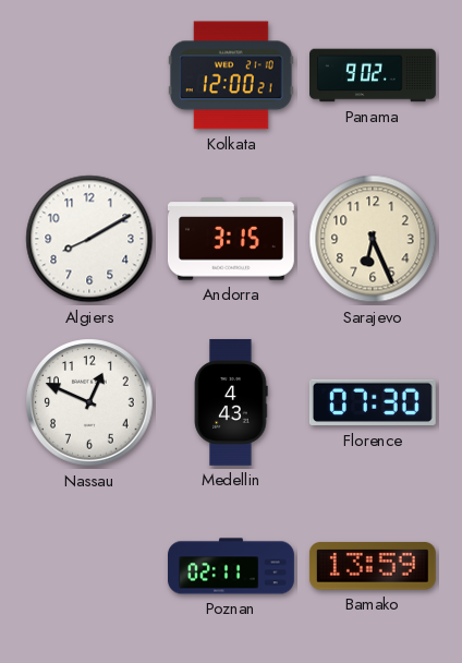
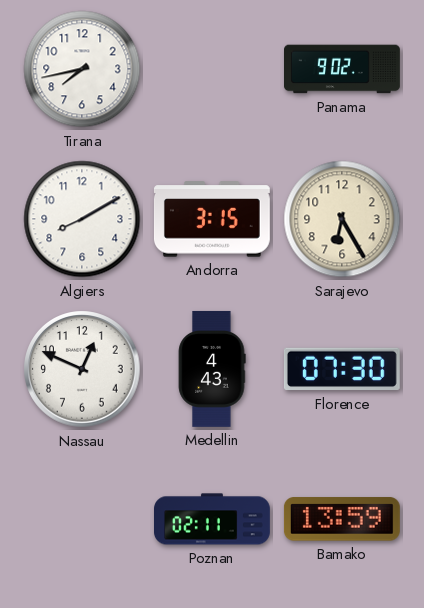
Tirana: none -> 7:43 (82, 69)
Kolkata: 12:00 -> none (231, 75)
Sarajevo: 6:26 -> 6:25 (342, 219)
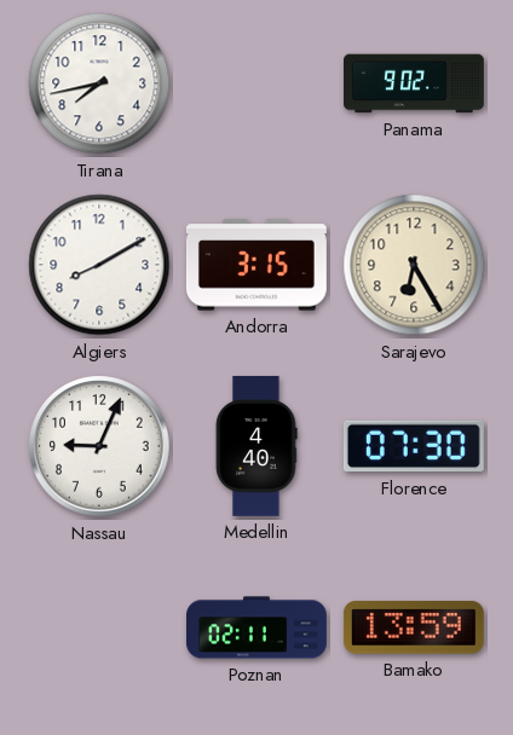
Nassau: 12:49 -> 9:04 (99, 446)
Medellin: 4:43 -> 4:40 (256, 446)
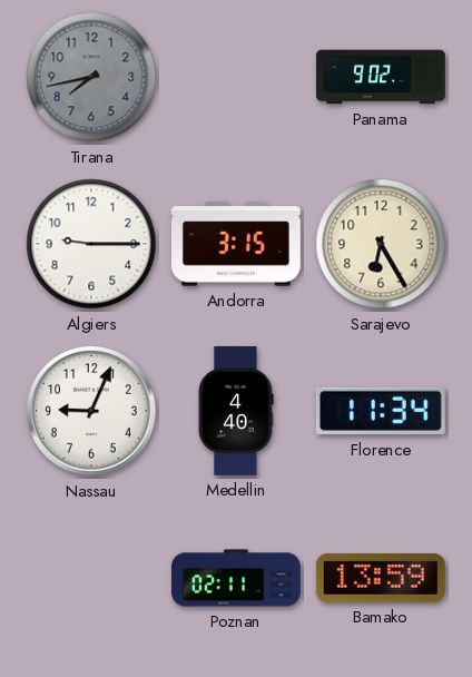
Tirana dial: white -> grey (91, 77)
Algiers: 8:10 -> 9:15 (91, 244)
Florence: 07:30 -> 11:34 (381, 411)
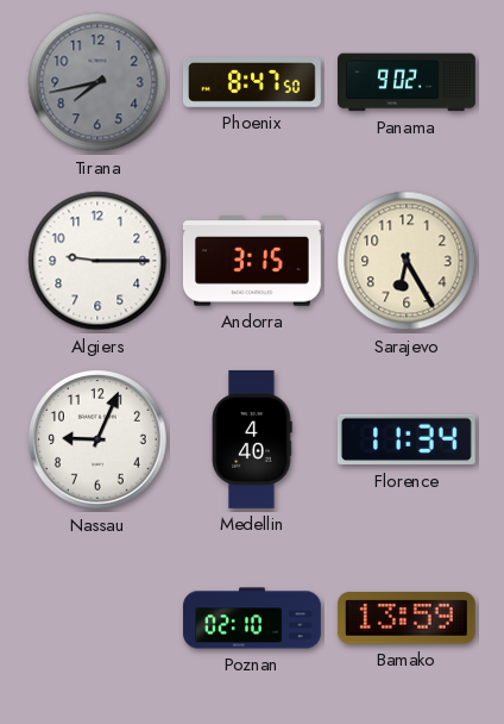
Phoenix: none -> 8:47 (252, 83)
Poznan: 02:11 -> 02:10 (253, 618)
